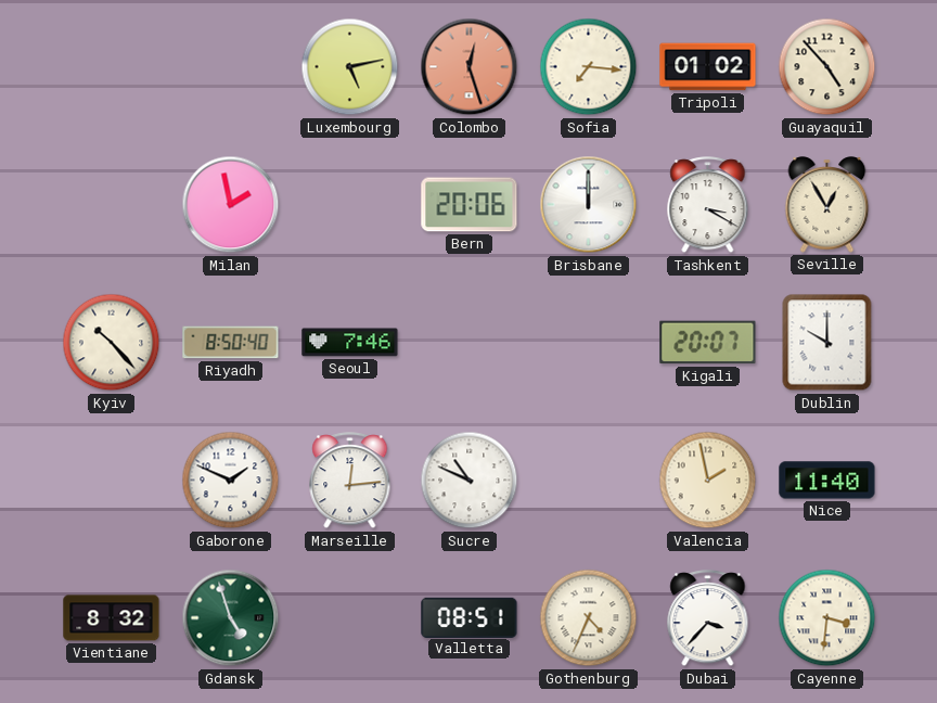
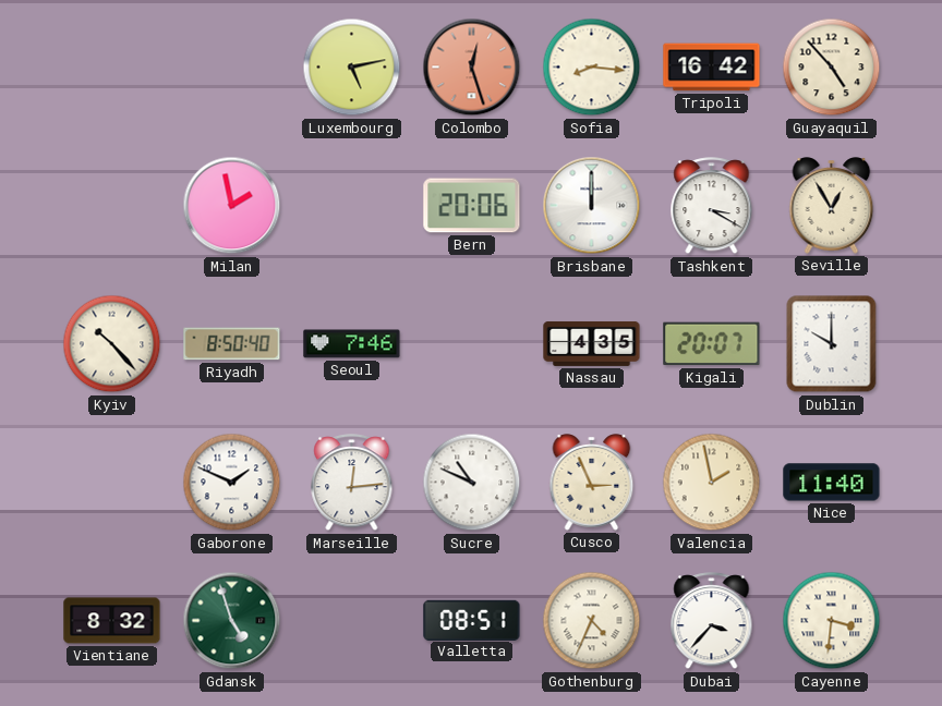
Sofia: 7:16 -> 8:16 (592, 68)
Tripoli: 01:02 -> 16:42 (712, 68)
Nassau: none -> 4:35 (592, 343)
Cusco: none -> 2:56 (592, 483)
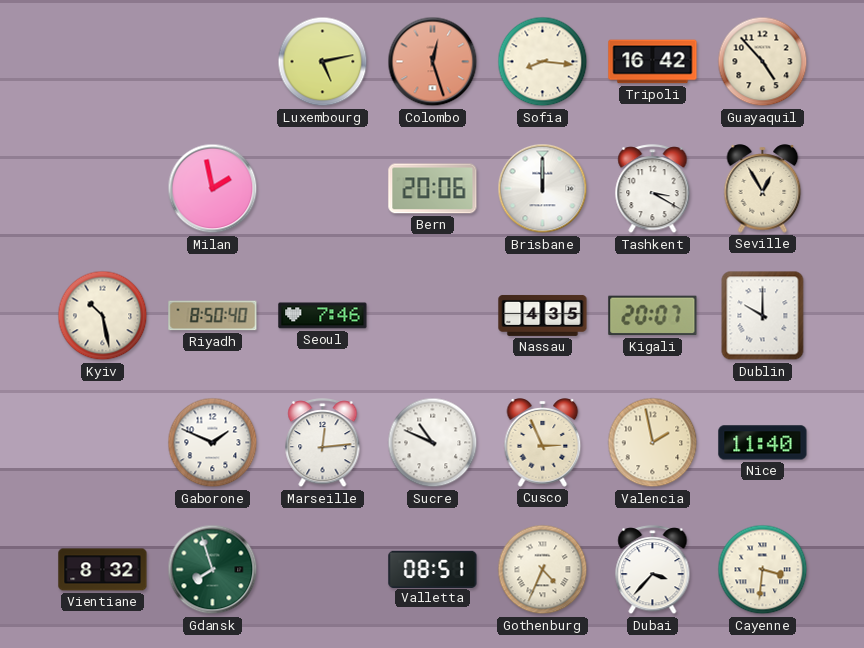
Kyiv: 10:23 -> 10:28 (103, 316)
Gdansk: 4:57 -> 7:57 (213, 570)
